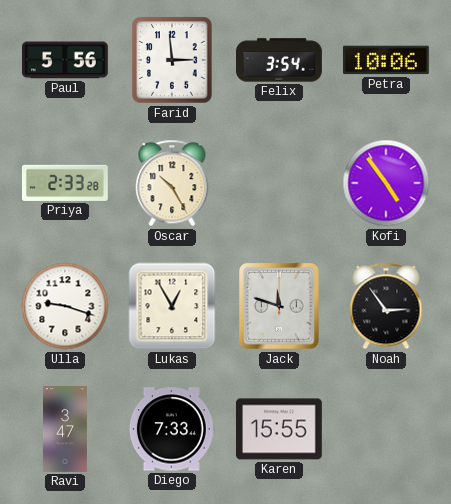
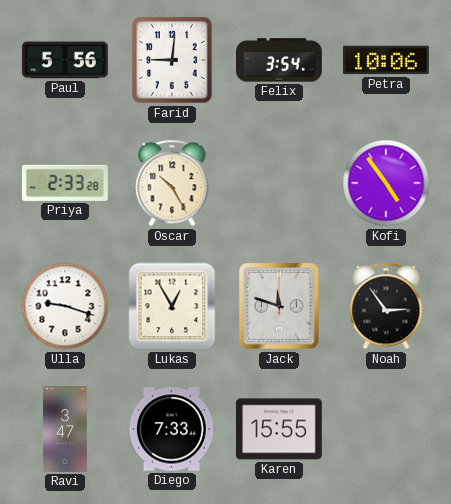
Farid: 2:59 -> 9:01 (172, 60)
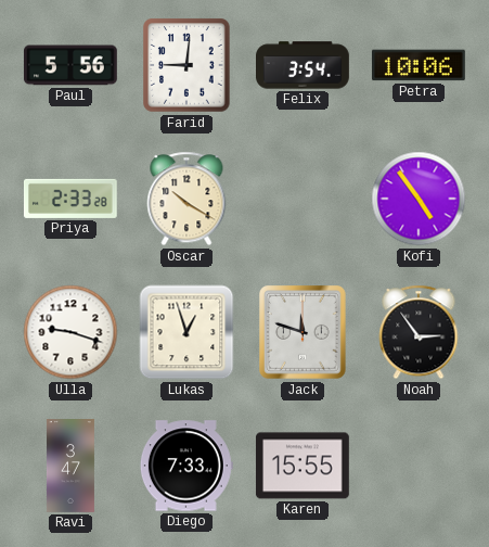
Oscar: 10:25 -> 10:20 (186, 199)
Lukas: 12:55 -> 12:57 (186, 332)
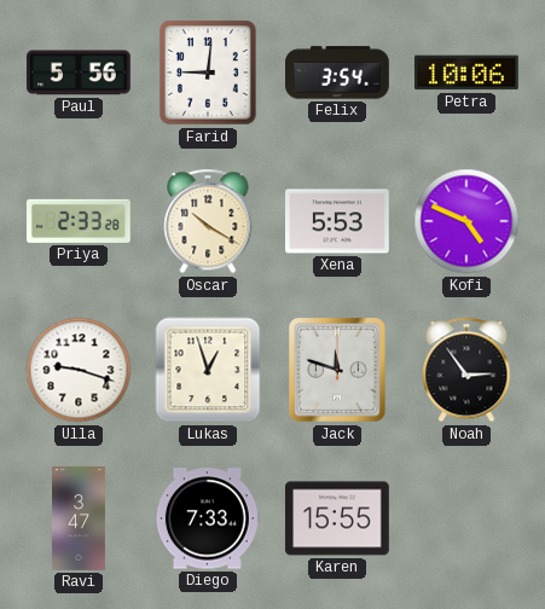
Xena: none -> 5:53 (338, 221)
Kofi: 4:54 -> 4:49 (466, 221)
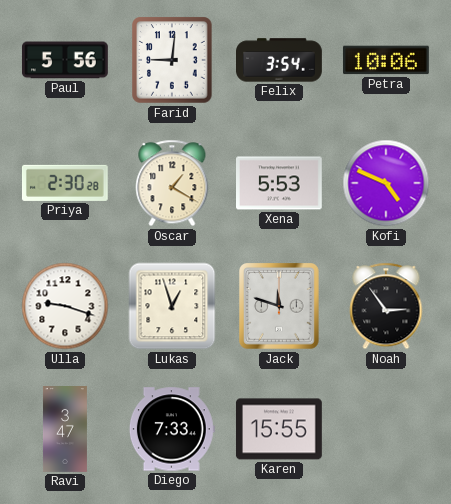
Priya: 2:33 -> 2:30 (65, 183)
Oscar: 10:20 -> 1:20 (172, 183)
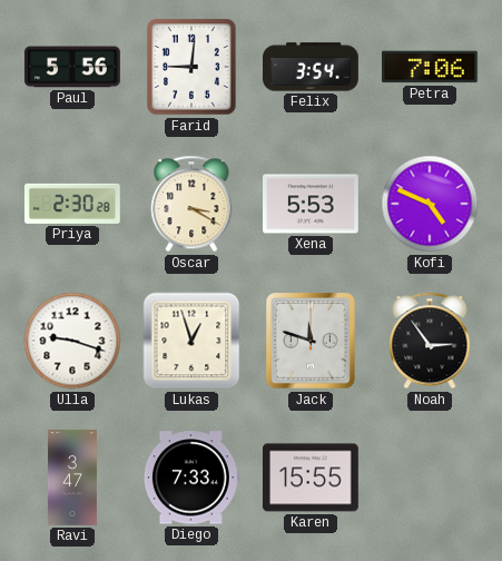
Petra: 10:06 -> 7:06 (430, 67)
Oscar: 1:20 -> 3:20 (191, 204)
